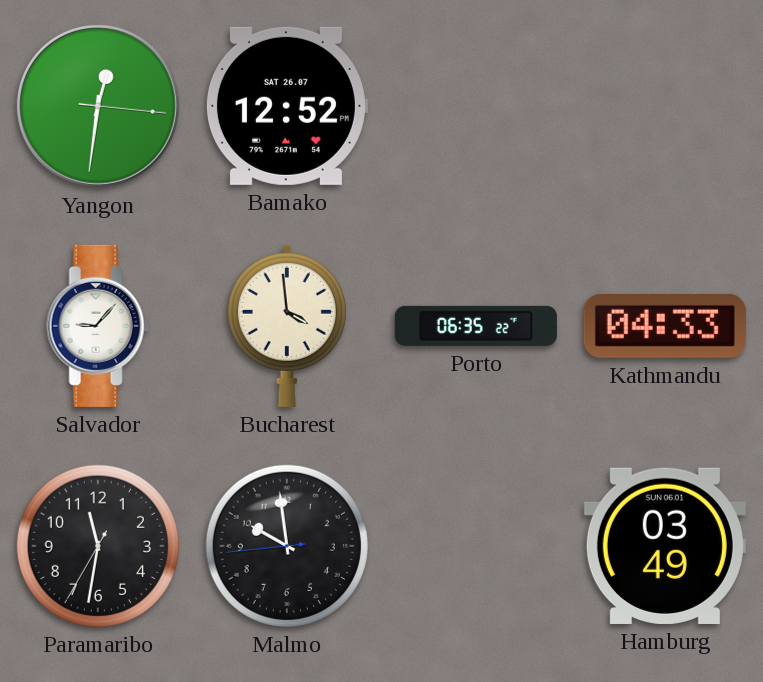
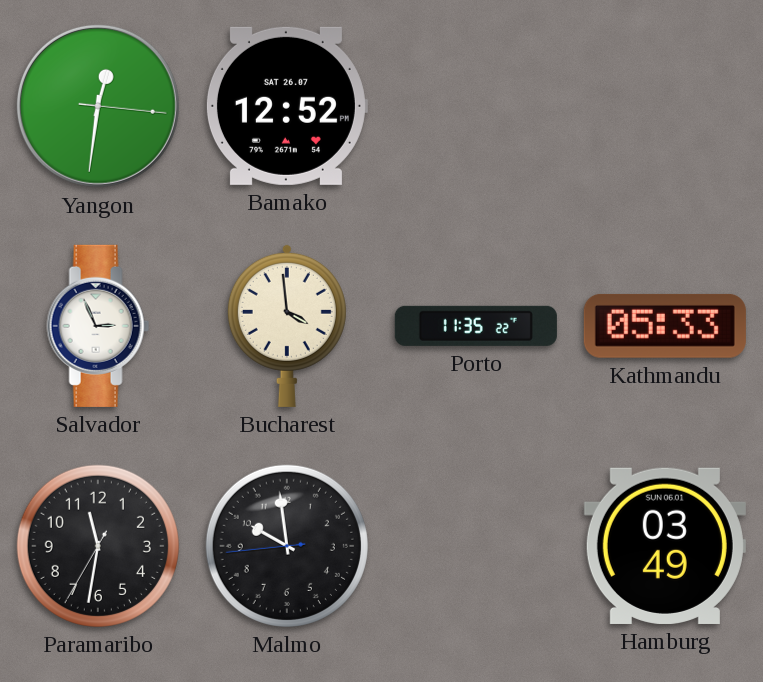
Salvador: 9:07 -> 2:56 (98, 326)
Porto: 06:35 -> 11:35 (476, 326)
Kathmandu: 04:33 -> 05:33 (665, 326)
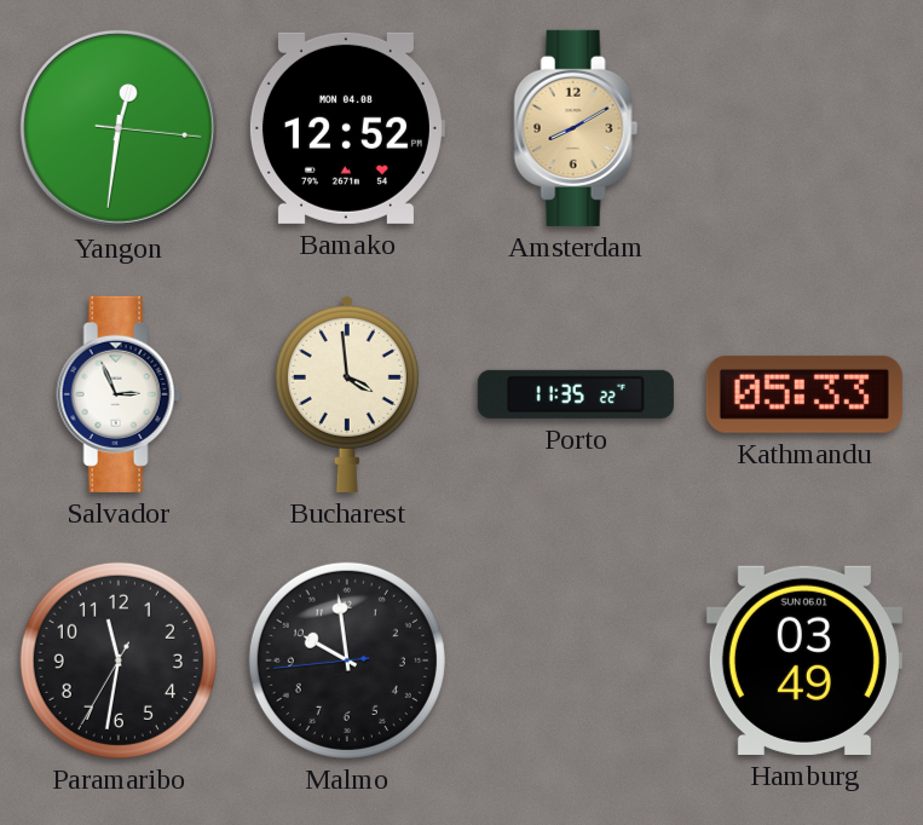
Bamako date: SAT 26.07 -> MON 04.08 (346, 128)
Amsterdam: none -> 8:10 (576, 128)
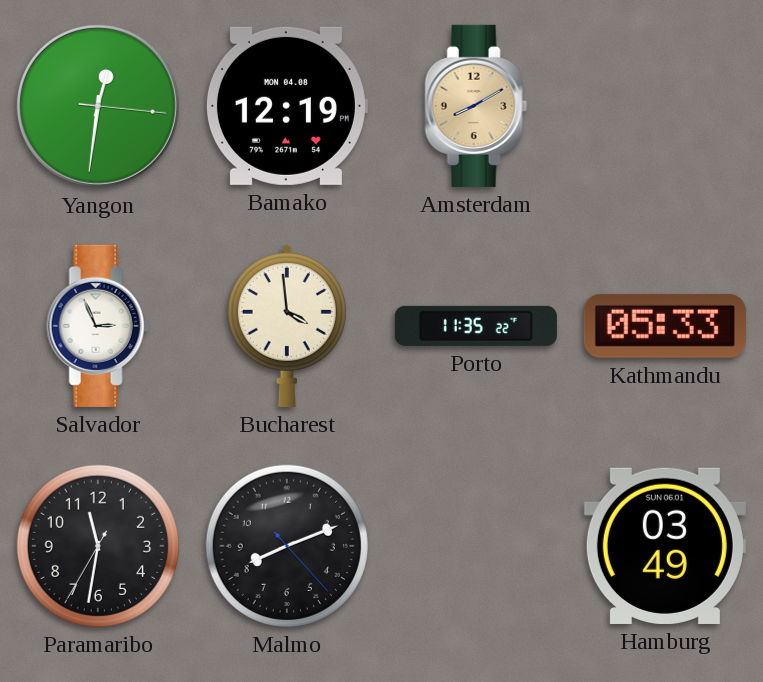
Bamako: 12:52 -> 12:19 (286, 106)
Malmo: 9:58 -> 8:11 (287, 546)
